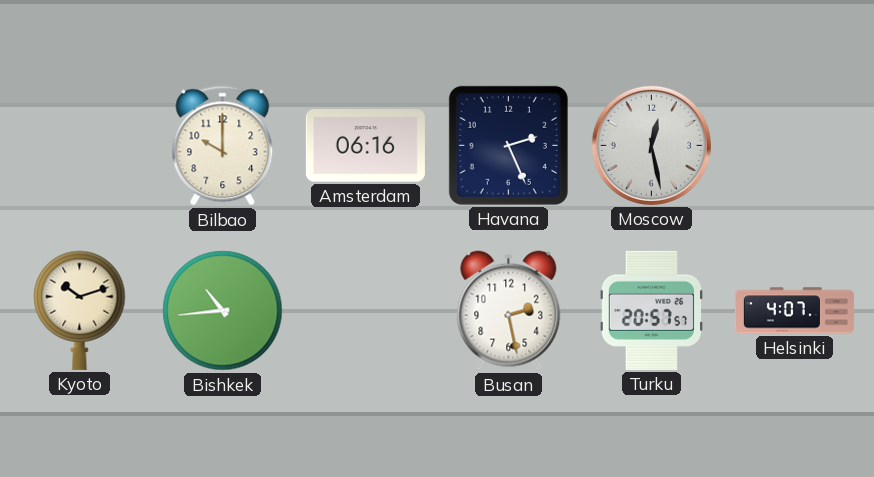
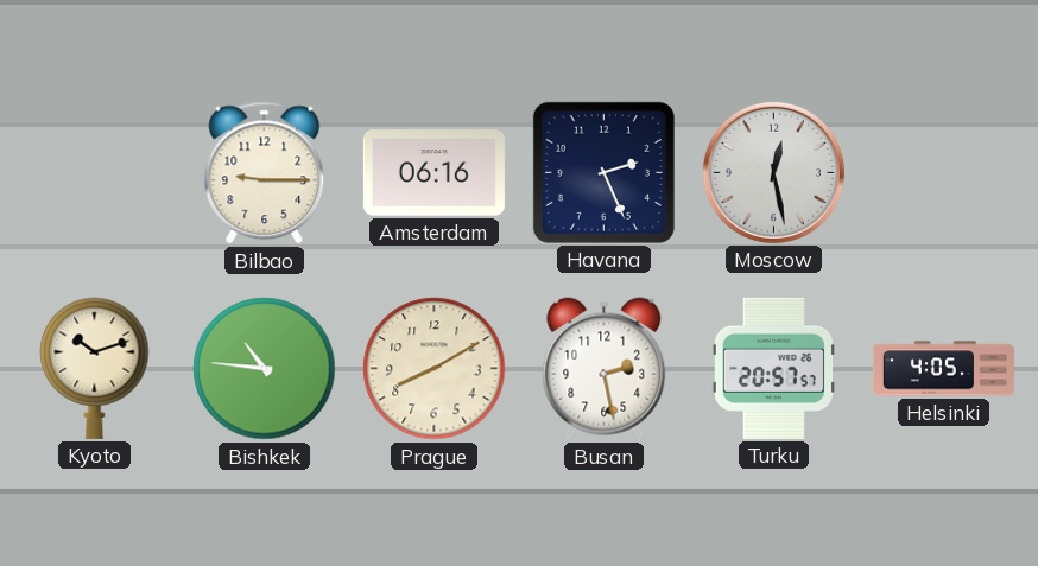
Bilbao: 10:00 -> 9:15 (265, 173)
Bishkek: 10:44 -> 10:46 (265, 369)
Prague: none -> 8:10 (435, 369)
Helsinki: 4:07 -> 4:05 (943, 369)
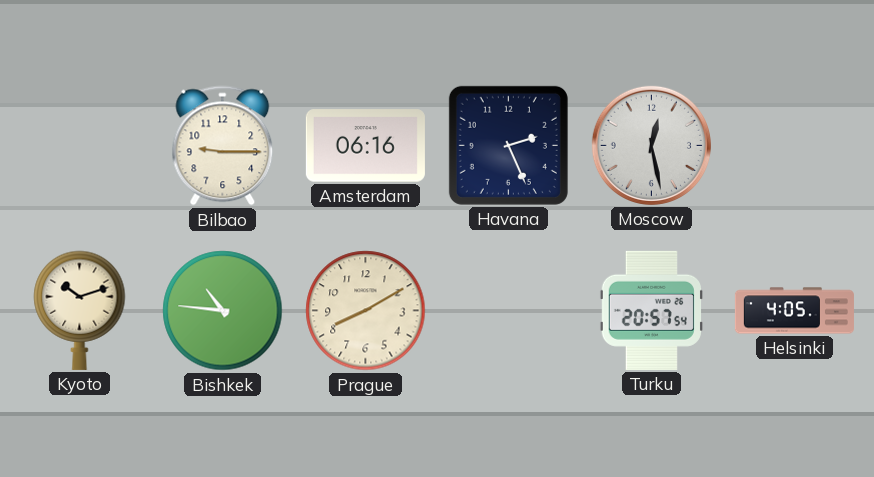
Busan: 2:28 -> none (605, 369)
Turku: 20:57:57 -> 20:57:54 (651, 310)
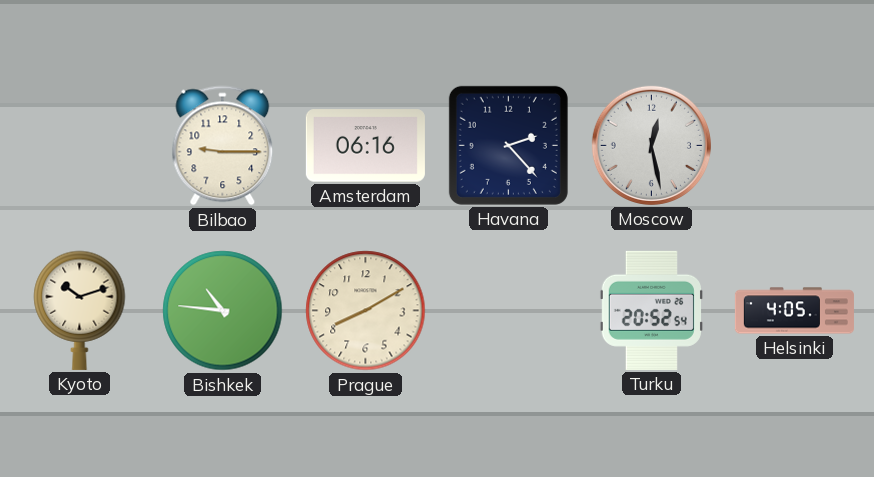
Havana: 2:26 -> 2:23 (508, 145)
Turku: 20:57 -> 20:52 (651, 310)
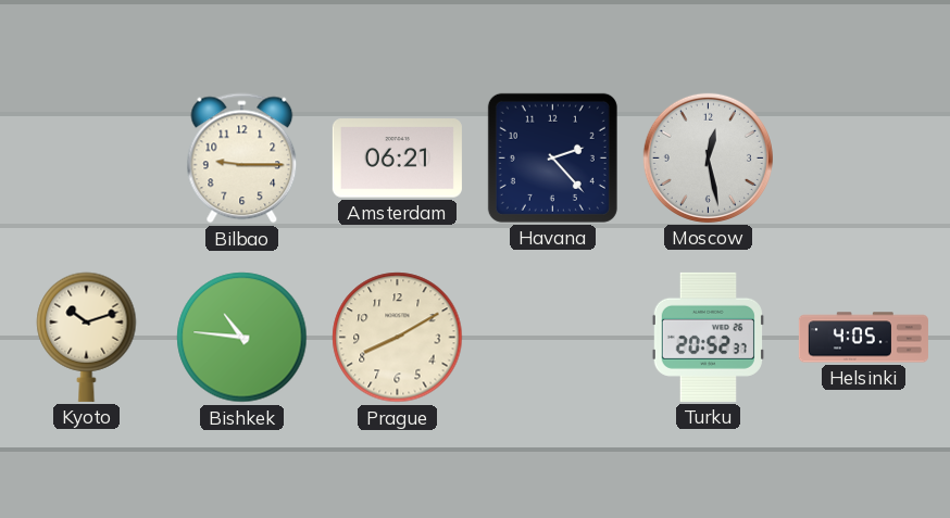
Amsterdam: 06:16 -> 06:21 (397, 159)
Turku: 20:52:54 -> 20:52:37 (708, 337)
